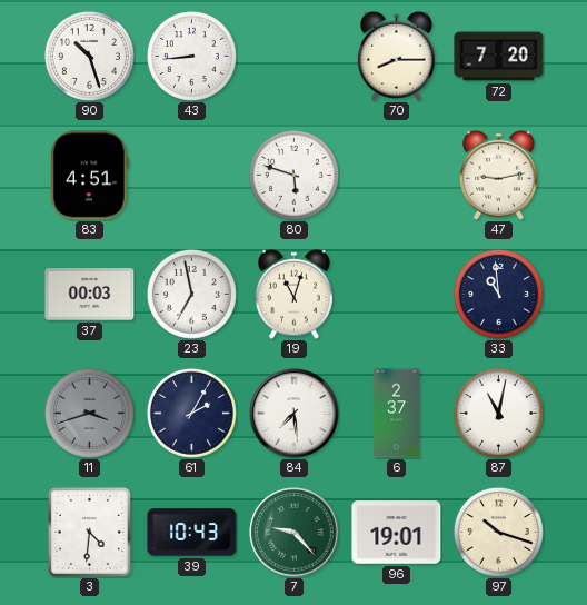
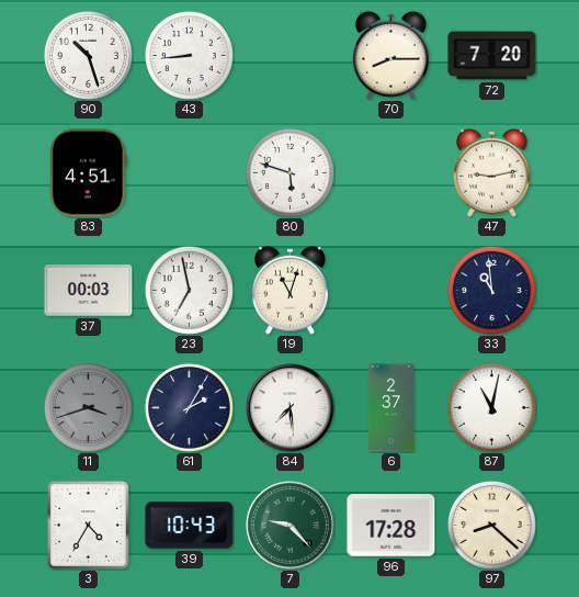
3: 4:31 -> 4:35 (88, 525)
96: 19:01 -> 17:28 (391, 526)
97: 10:18 -> 8:22 (491, 525)
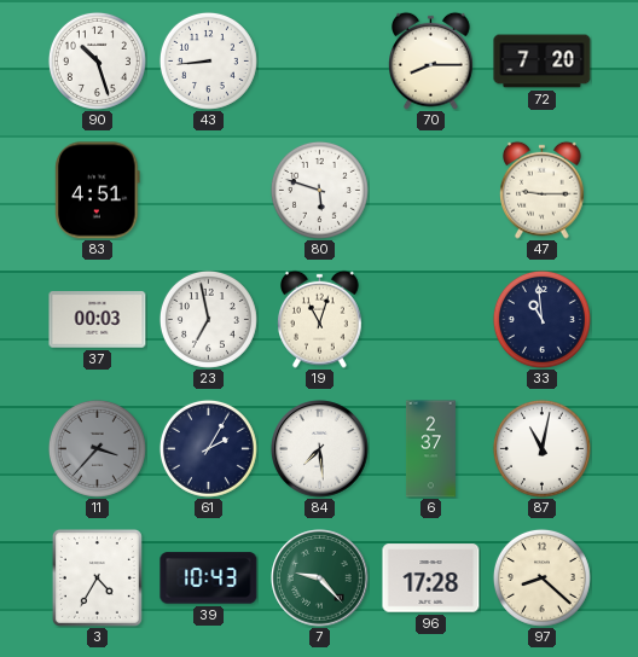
47: 9:13 -> 9:15 (543, 190)
11: 3:42 -> 3:37 (97, 448)
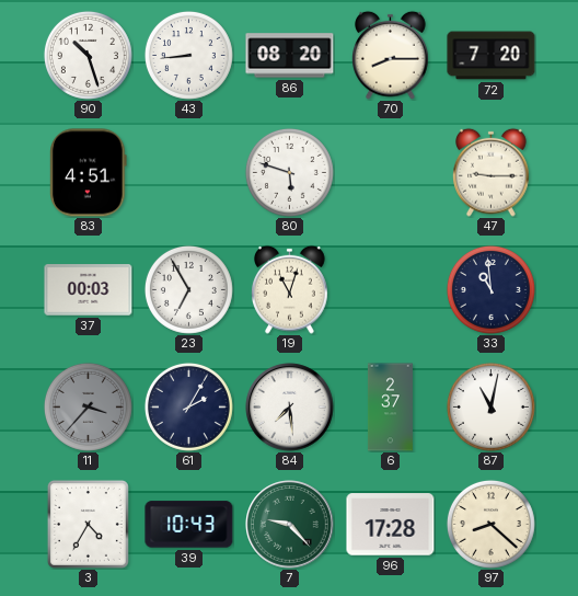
86: none -> 08:20 (290, 56)
23: 6:58 -> 6:55 (188, 289)
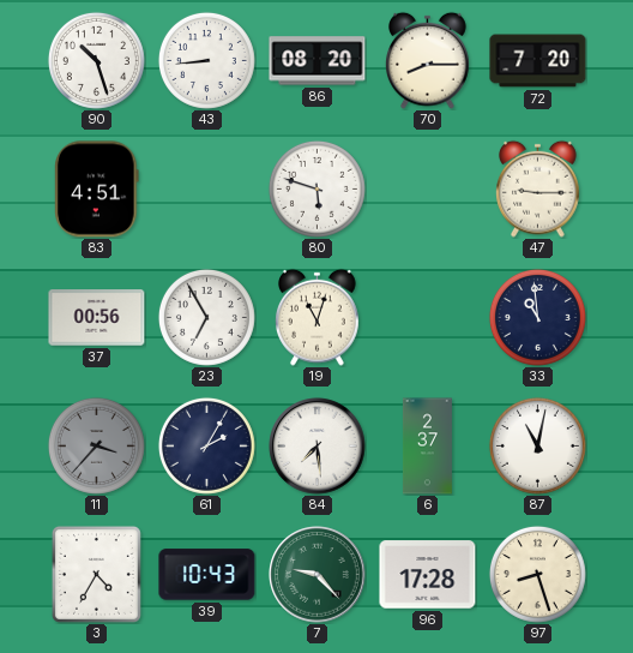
37: 00:03 -> 00:56 (97, 318)
97: 8:22 -> 8:27 (537, 574)
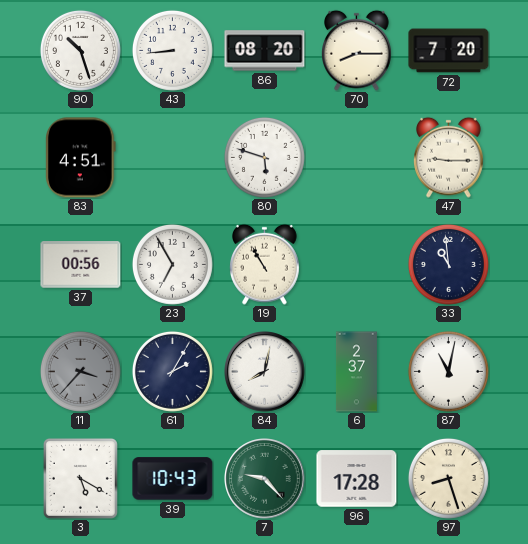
19: 11:03 -> 10:55 (265, 264)
84: 7:29 -> 8:02 (265, 372)
3: 4:35 -> 5:20 (80, 478)
